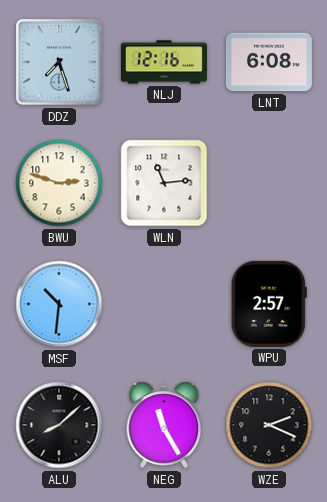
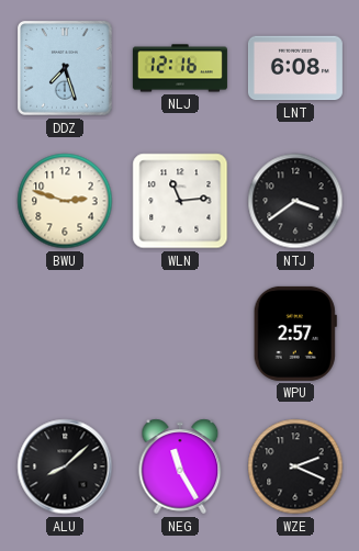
NTJ: none -> 3:39 (295, 201)
MSF: 10:31 -> none (59, 304)
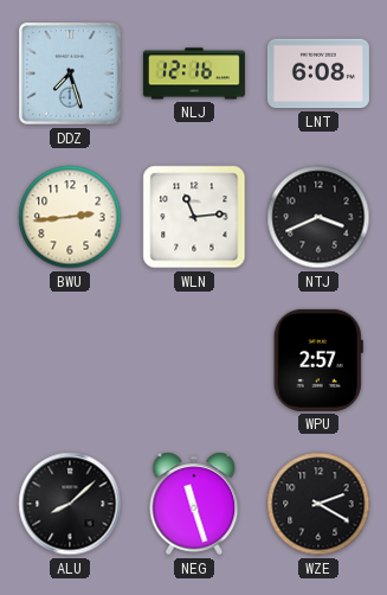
BWU: 2:48 -> 2:44 (70, 217)
NTJ: 3:39 -> 3:41 (318, 217)
NEG: 11:25 -> 11:27 (194, 504)
WZE: 2:19 -> 2:20 (318, 504)
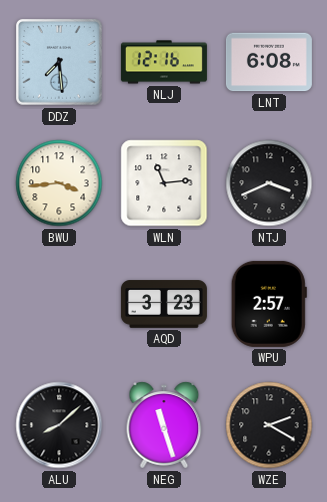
DDZ: 7:27 -> 7:29 (60, 63)
BWU: 2:44 -> 3:44 (59, 183)
AQD: none -> 3:23 (164, 304)
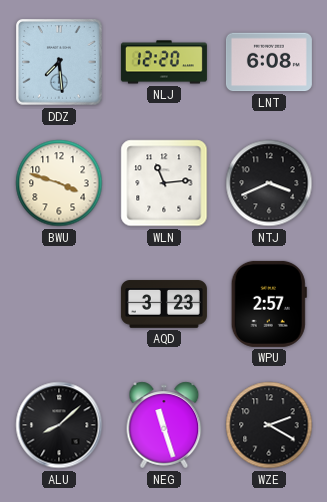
NLJ: 12:16 -> 12:20 (164, 62)
BWU: 3:44 -> 3:48 (59, 183)
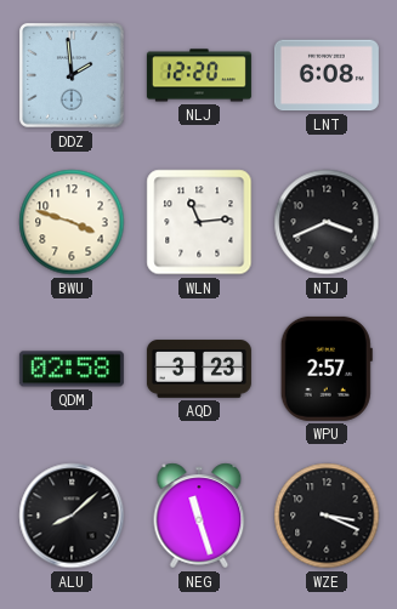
DDZ: 7:29 -> 1:59 (73, 76)
QDM: none -> 02:58 (72, 369)
WZE: 2:20 -> 3:19 (327, 516)
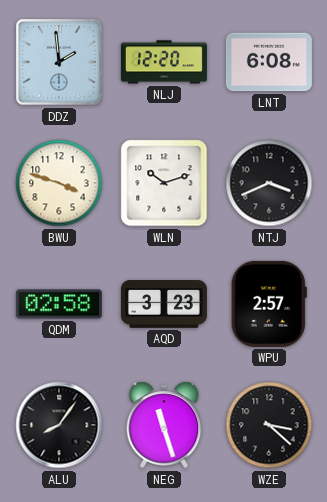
WLN: 11:14 -> 10:12 (164, 183)
ALU: 8:08 -> 8:06 (59, 425)
WZE: 3:19 -> 3:22 (269, 425)
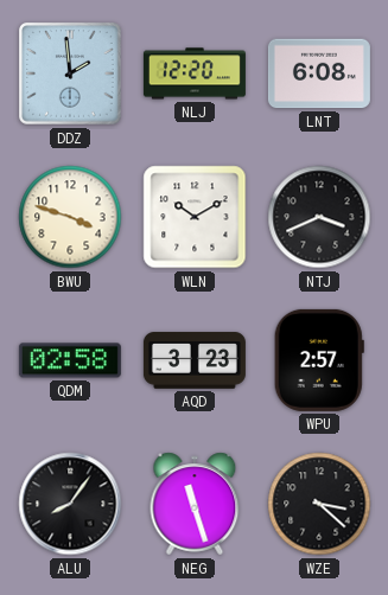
WLN: 10:12 -> 10:10 (195, 217)
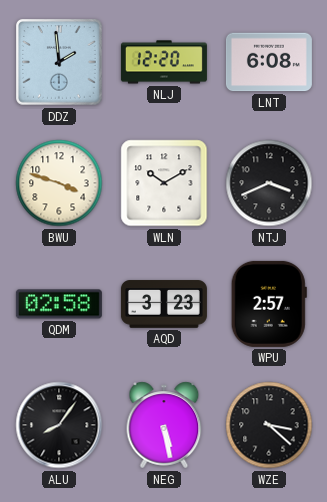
NEG: 11:27 -> 5:28 (164, 425)
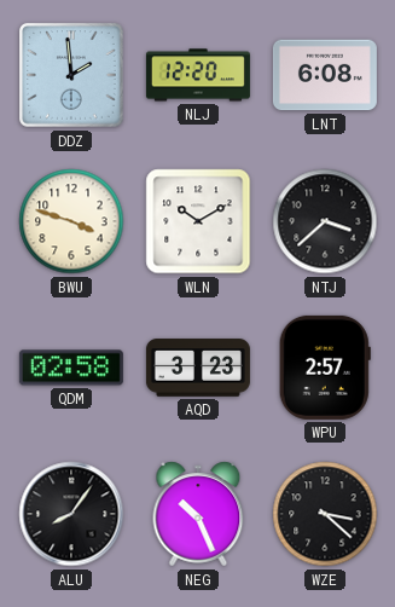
NTJ: 3:41 -> 3:38 (325, 221)
NEG: 5:28 -> 10:26 (198, 514)
